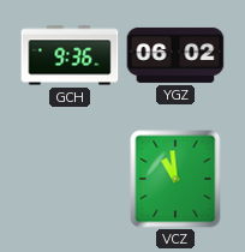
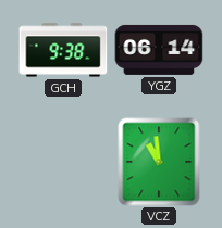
GCH: 9:36 -> 9:38 (63, 50)
YGZ: 06:02 -> 06:14 (159, 50)
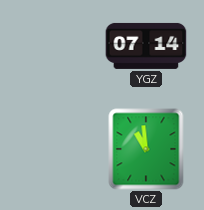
GCH: 9:38 -> none (63, 50)
YGZ: 06:14 -> 07:14 (146, 46)
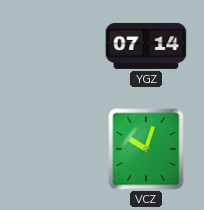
VCZ: 10:59 -> 10:03 (146, 149)
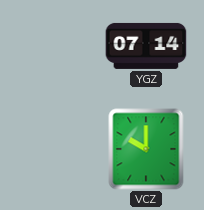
VCZ: 10:03 -> 10:00 (146, 149)
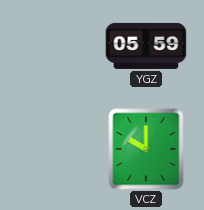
YGZ: 07:14 -> 05:59 (146, 46)
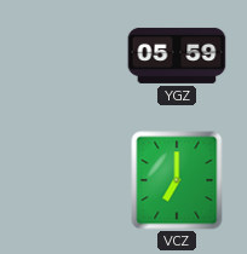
VCZ: 10:00 -> 7:00 (177, 180)
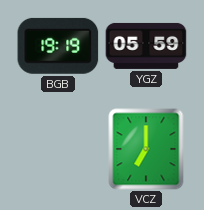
BGB: none -> 19:19 (58, 46)
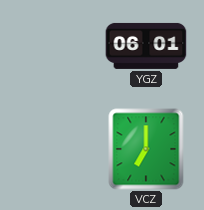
BGB: 19:19 -> none (58, 46)
YGZ: 05:59 -> 06:01 (146, 46)
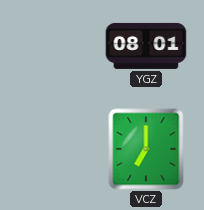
YGZ: 06:01 -> 08:01 (146, 46)
